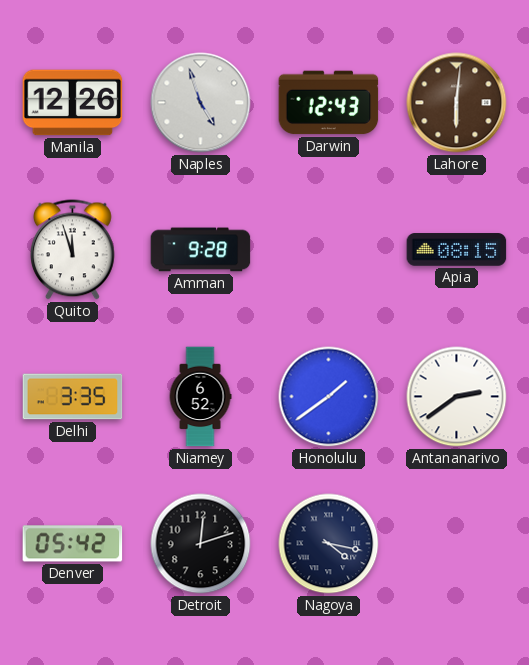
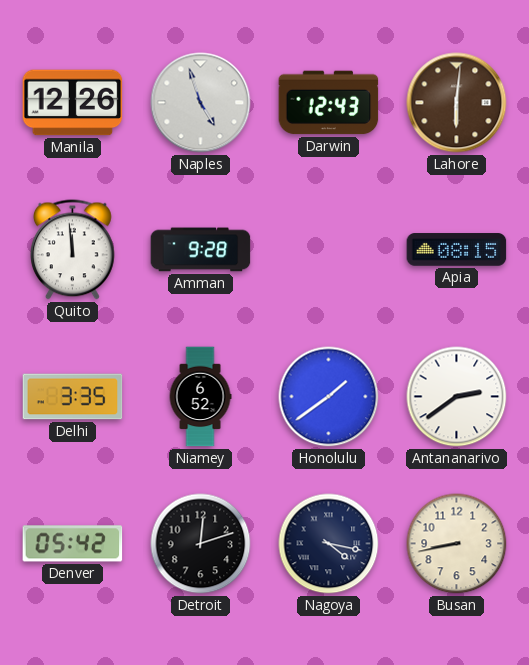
Quito: 11:57 -> 11:59 (73, 250)
Busan: none -> 8:43 (457, 544)
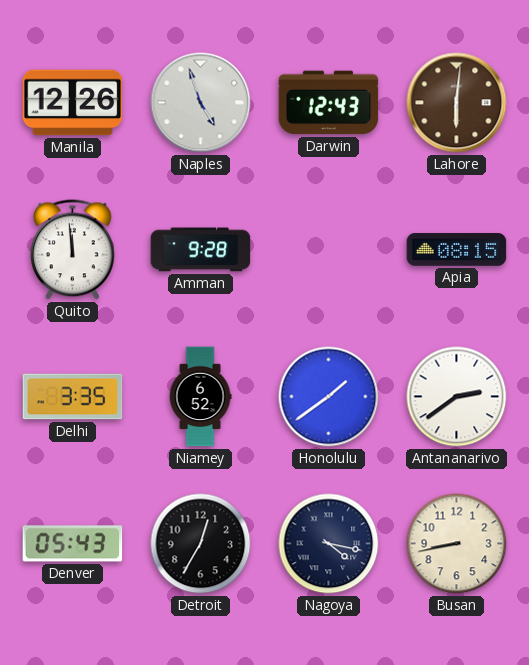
Denver: 05:42 -> 05:43 (73, 544)
Detroit: 12:12 -> 12:35 (201, 544)
